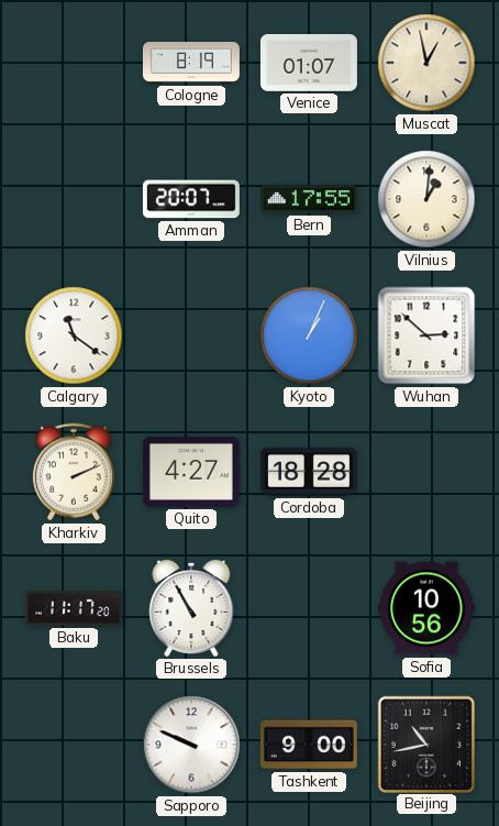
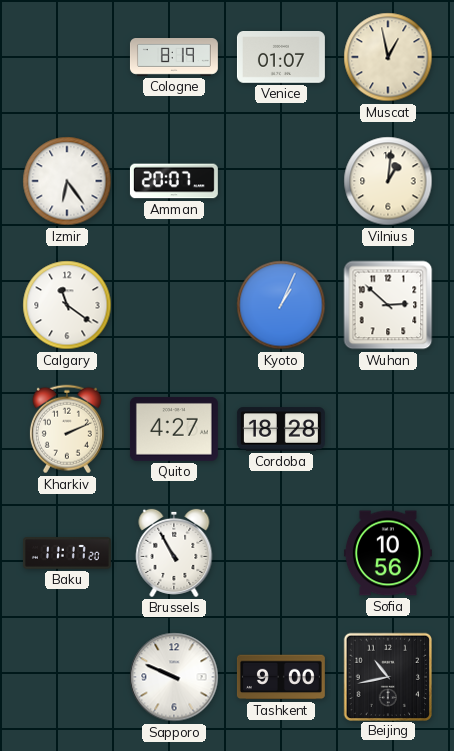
Izmir: none -> 6:24 (67, 181)
Bern: 17:55 -> none (309, 199)
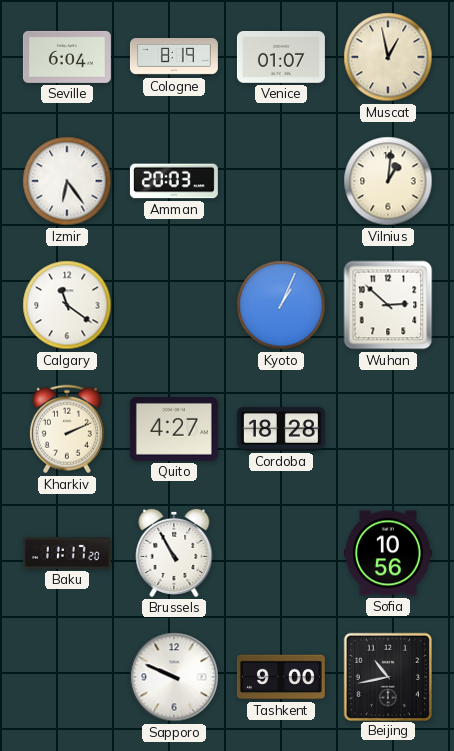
Seville: none -> 6:04 (67, 57)
Amman: 20:07 -> 20:03 (174, 181)
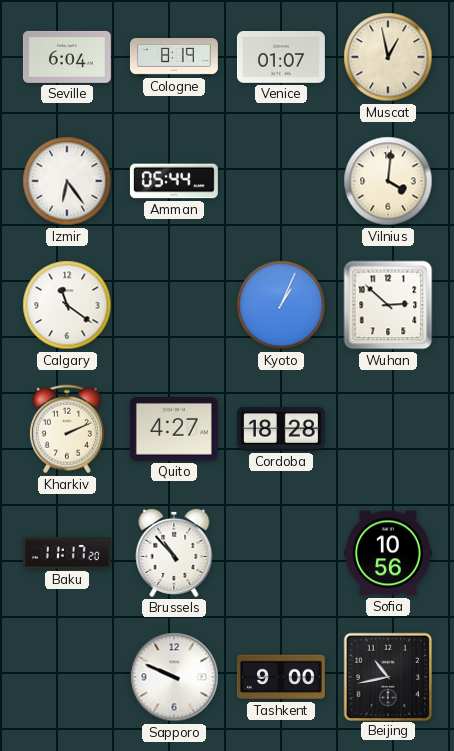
Amman: 20:03 -> 05:44 (174, 181)
Vilnius: 1:01 -> 4:01 (388, 181)
Brussels: 10:55 -> 10:53 (174, 553)
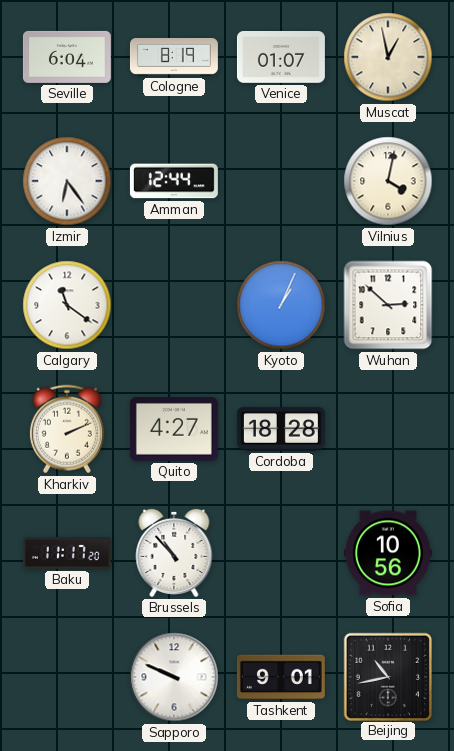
Amman: 05:44 -> 12:44 (174, 181)
Vilnius: 4:01 -> 4:02 (388, 181)
Tashkent: 9:00 -> 9:01 (281, 677)
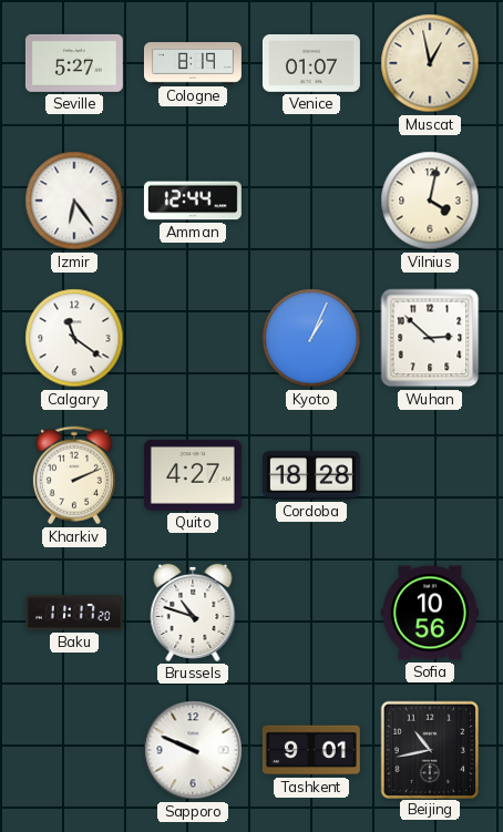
Seville: 6:04 -> 5:27 (74, 63)
Brussels: 10:53 -> 10:48 (193, 613)
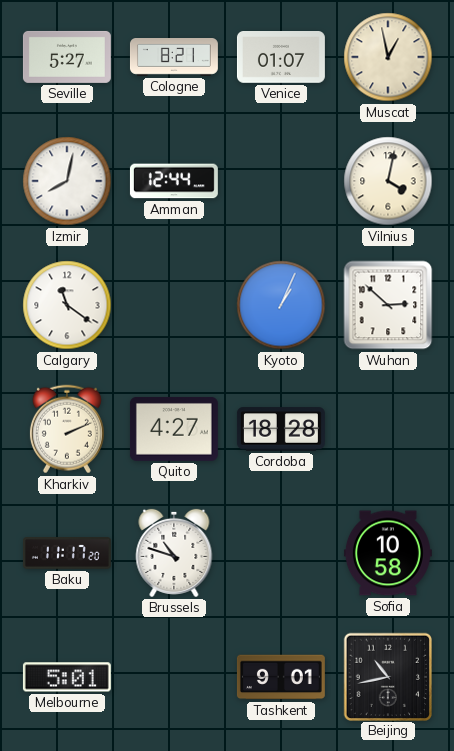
Cologne: 8:19 -> 8:21 (174, 58)
Izmir: 6:24 -> 8:02 (67, 181)
Sofia: 10:56 -> 10:58 (388, 553)
Melbourne: none -> 5:01 (67, 677)
Sapporo: 9:49 -> none (193, 750)
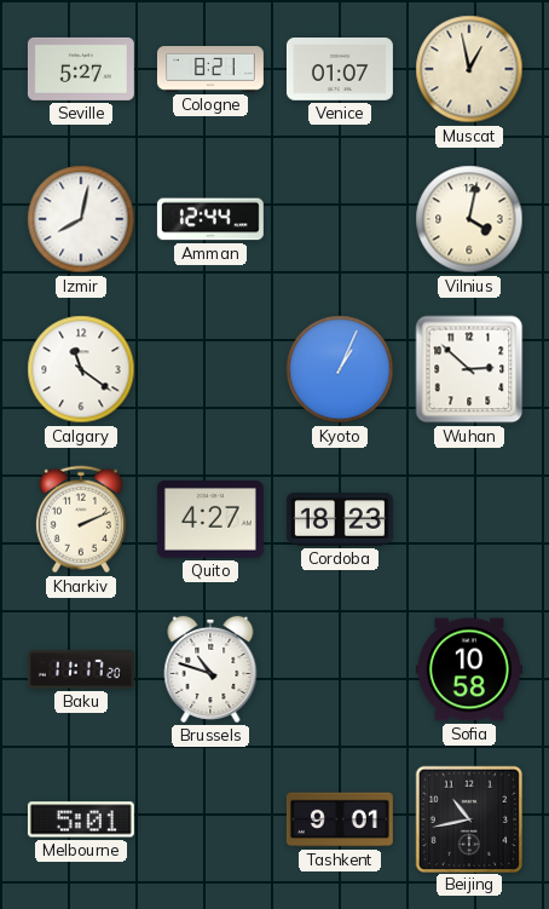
Cordoba: 18:28 -> 18:23 (340, 519)
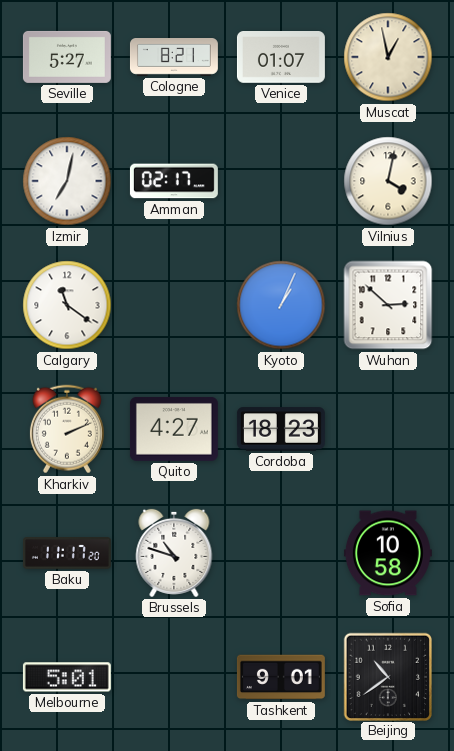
Izmir: 8:02 -> 7:02 (67, 181)
Amman: 12:44 -> 02:17 (174, 181)
Beijing: 10:43 -> 10:39 (387, 676)
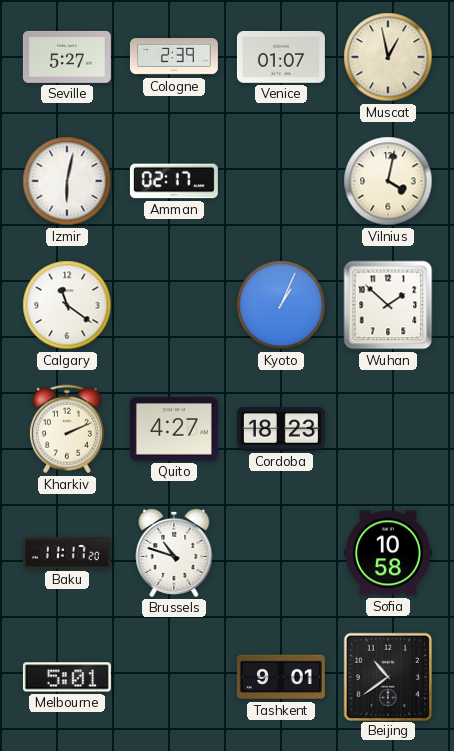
Cologne: 8:21 -> 2:39 (174, 58)
Izmir: 7:02 -> 6:02 (67, 181)
Wuhan: 2:52 -> 1:52 (388, 305)
